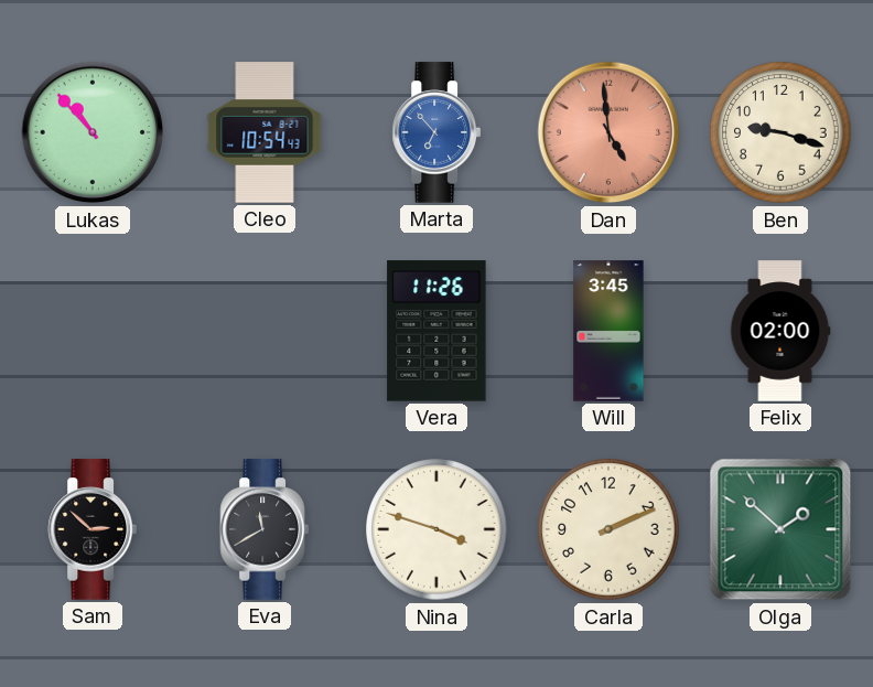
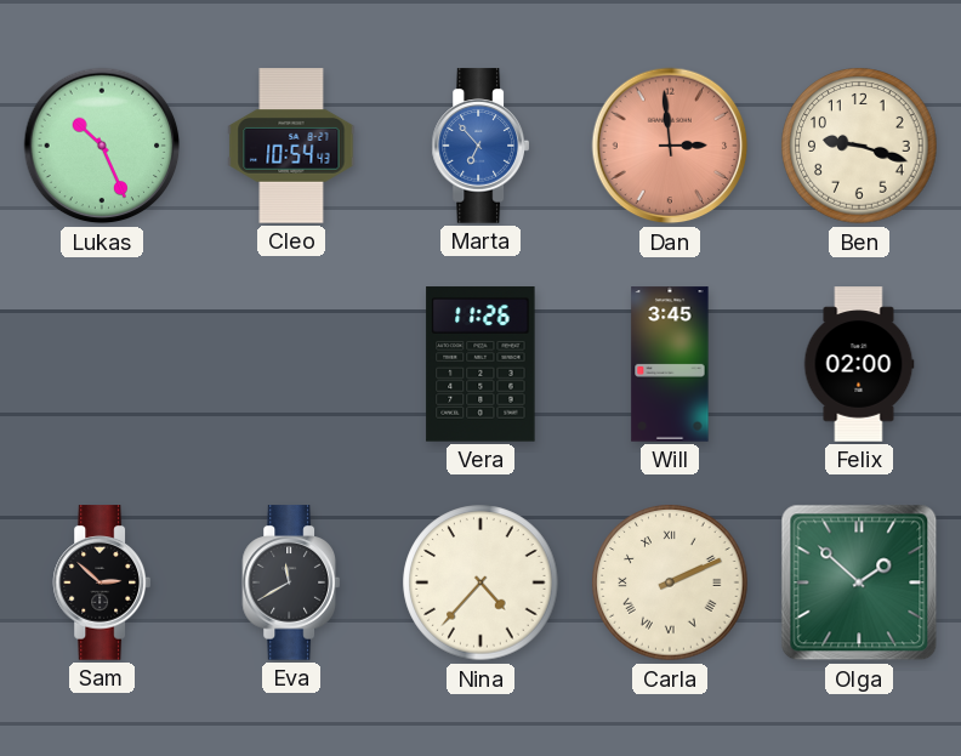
Lukas: 10:53 -> 10:26 (102, 146)
Dan: 4:59 -> 2:59 (670, 146)
Nina: 3:48 -> 4:37 (480, 582)
Carla numerals: Arabic -> Roman (670, 582)
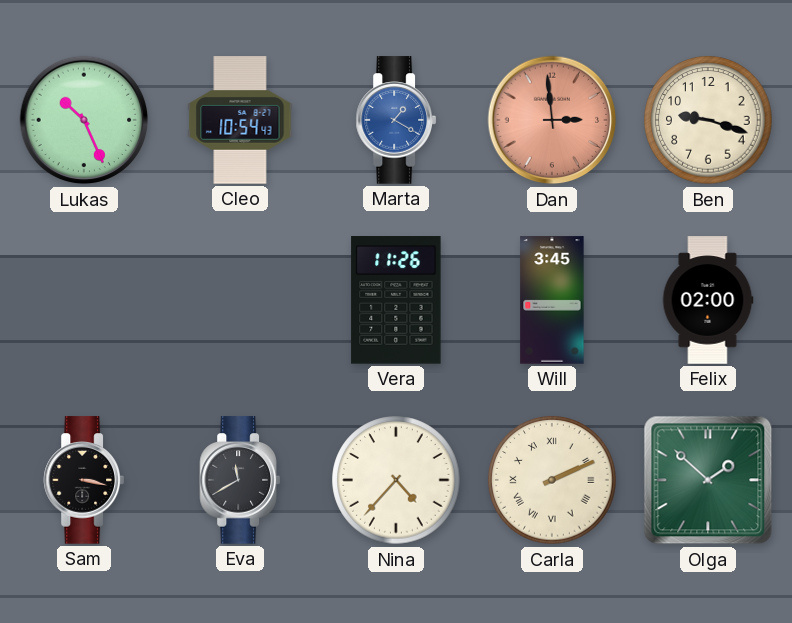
Marta: 6:53 -> 1:20 (395, 120)
Sam: 2:52 -> 3:17 (83, 480)
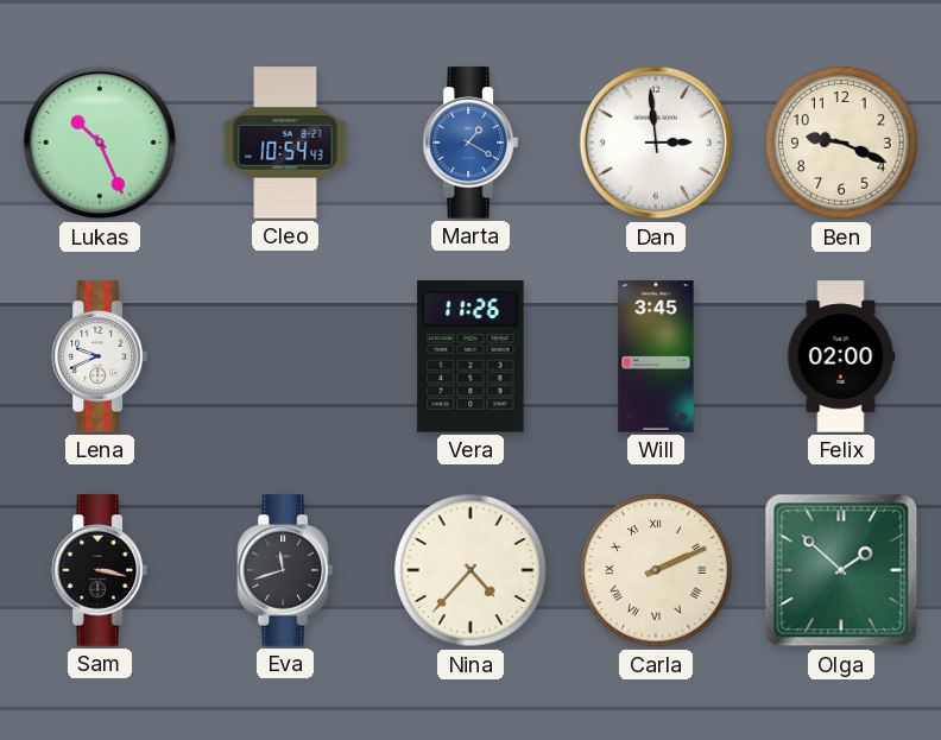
Dan dial: salmon -> white (656, 143)
Ben: 9:18 -> 9:19 (841, 143)
Lena: none -> 9:41 (99, 356)
Eva: 11:40 -> 11:42 (284, 570)
